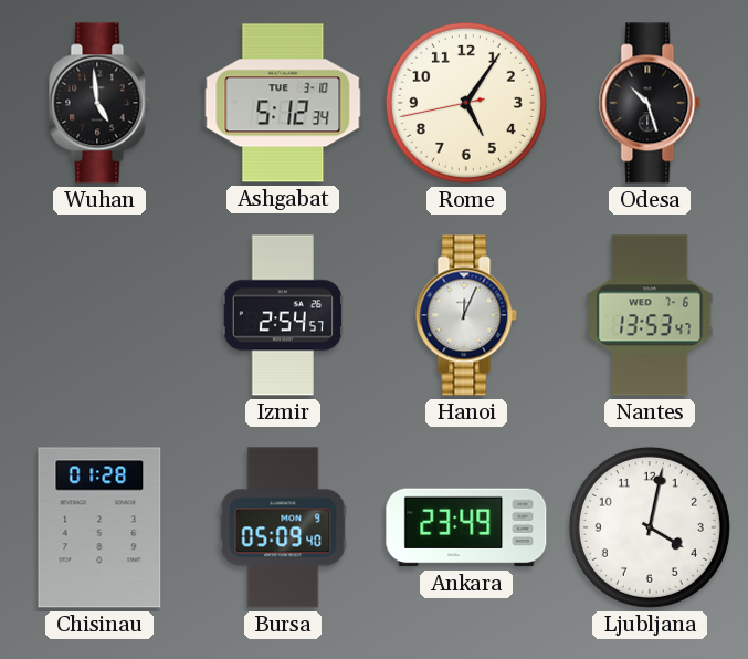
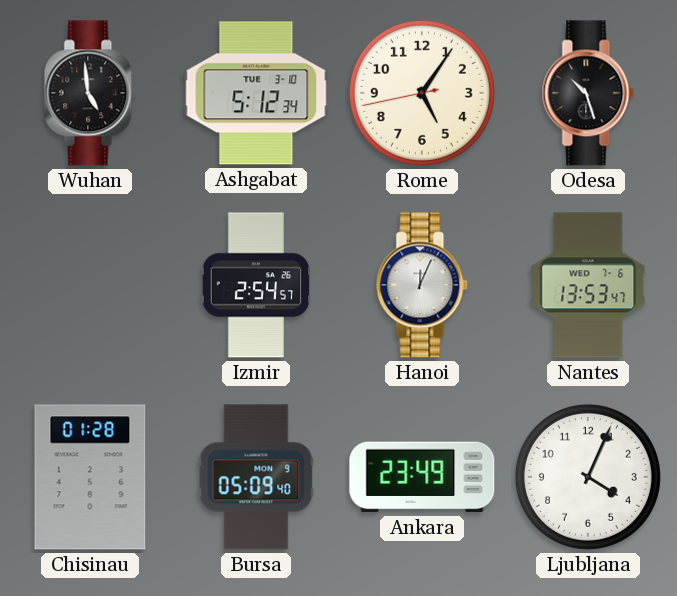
Ljubljana: 4:02 -> 4:04 (588, 477)
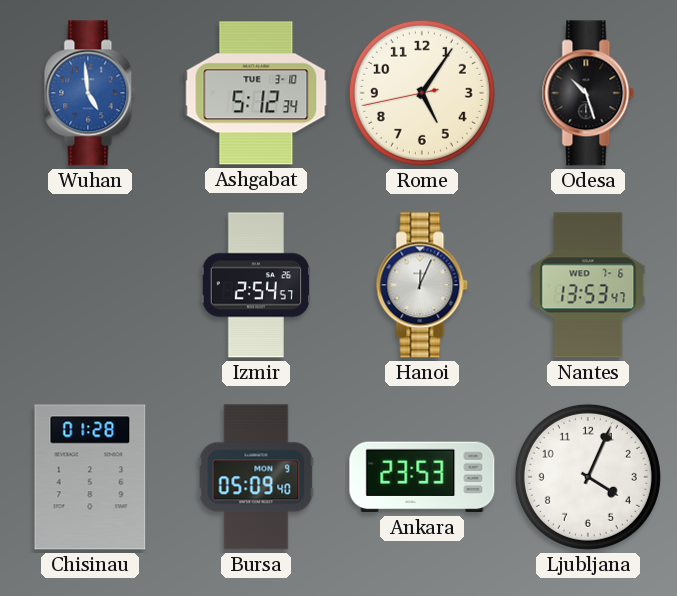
Wuhan dial: black -> blue (90, 93)
Ankara: 23:49 -> 23:53 (422, 477)
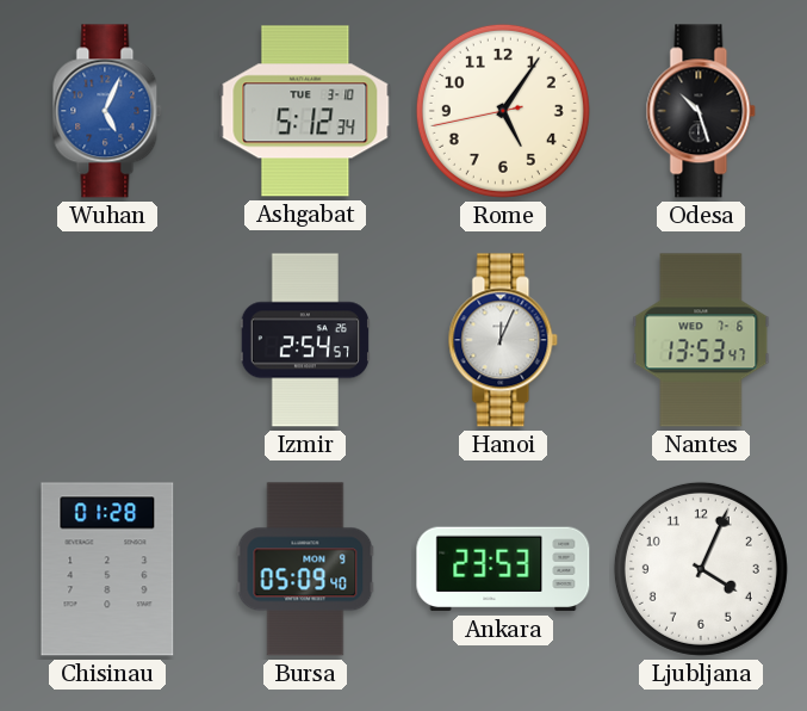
Wuhan: 4:59 -> 5:04 (107, 111)
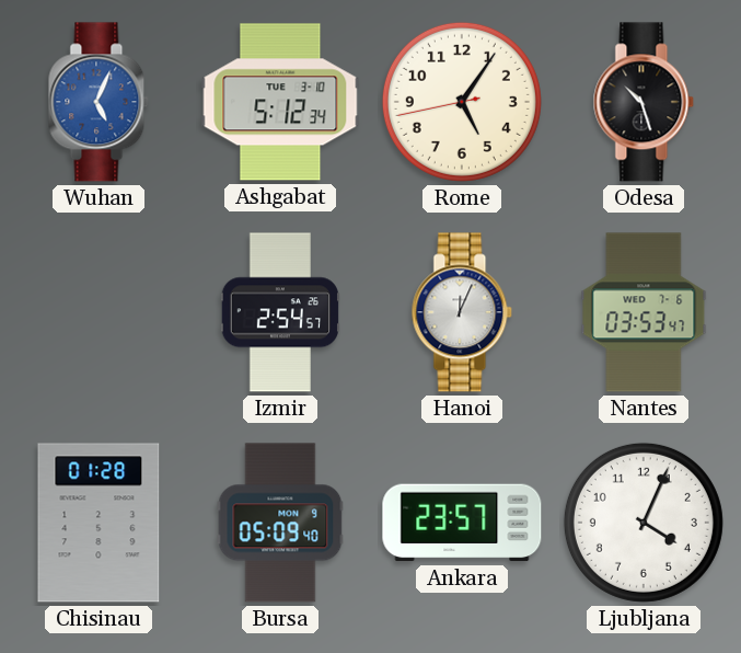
Nantes: 13:53 -> 03:53 (644, 312)
Ankara: 23:53 -> 23:57 (462, 523)
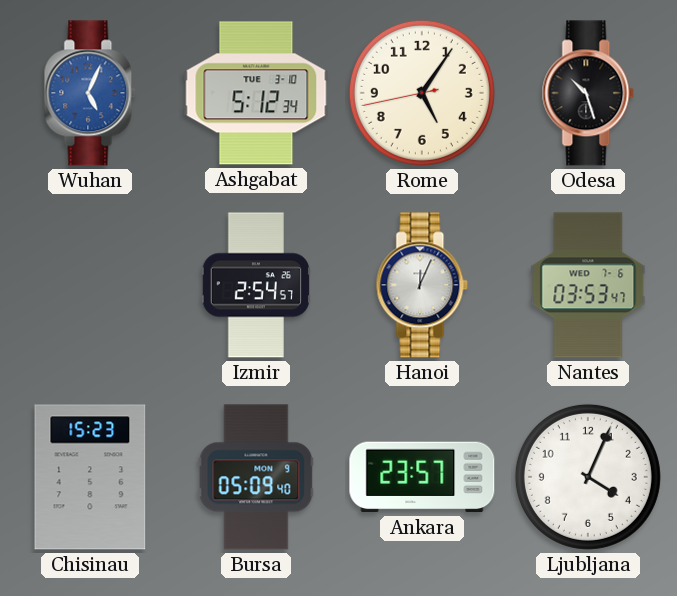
Chisinau: 01:28 -> 15:23 (90, 477)
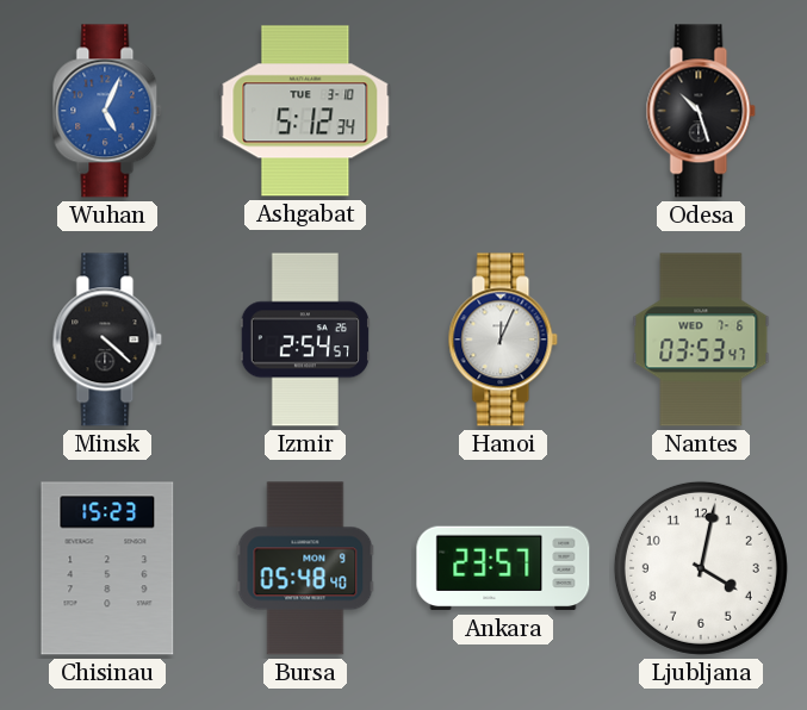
Rome: 5:05 -> none (422, 93)
Minsk: none -> 4:22 (107, 340)
Bursa: 05:09 -> 05:48 (305, 568)
Ljubljana: 4:04 -> 4:02 (701, 568)
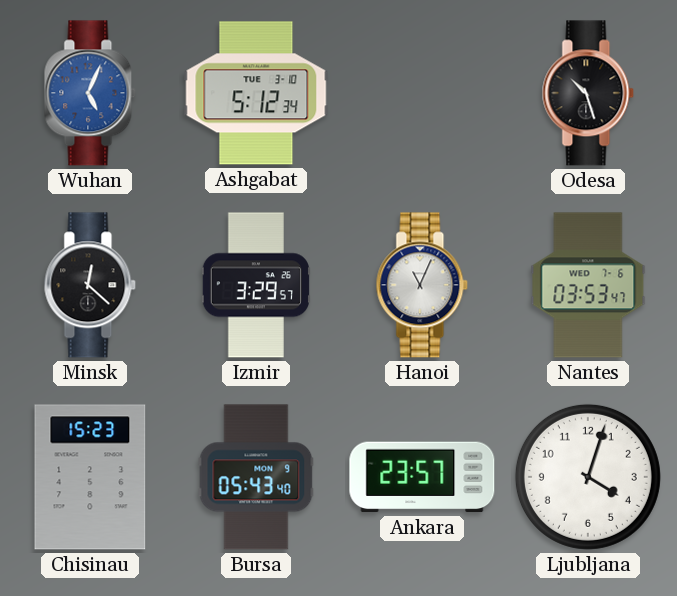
Minsk: 4:22 -> 12:22 (90, 285)
Izmir: 2:54 -> 3:29 (256, 285)
Hanoi: 12:04 -> 11:04 (422, 285)
Bursa: 05:48 -> 05:43 (256, 477)
Ljubljana: 4:02 -> 4:03 (588, 477)
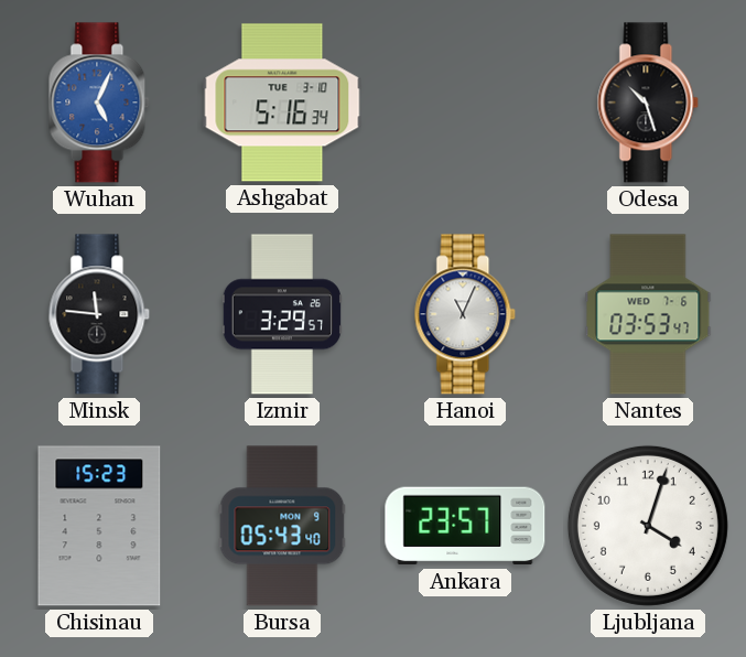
Ashgabat: 5:12 -> 5:16 (282, 103)
Minsk: 12:22 -> 11:46 (99, 314)
